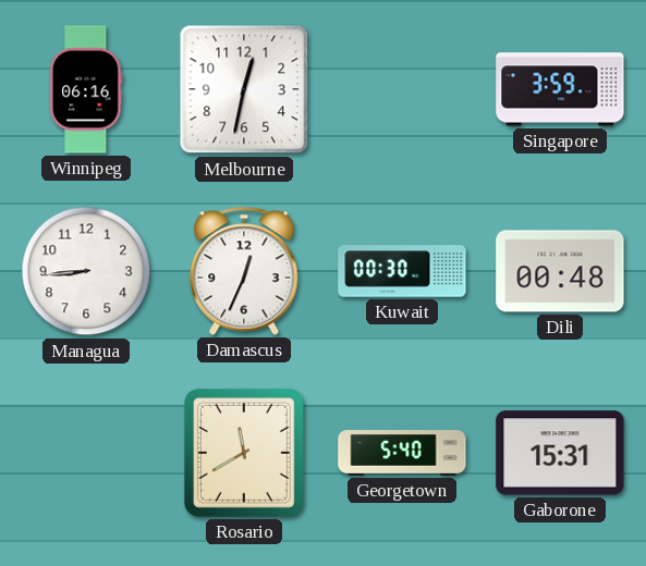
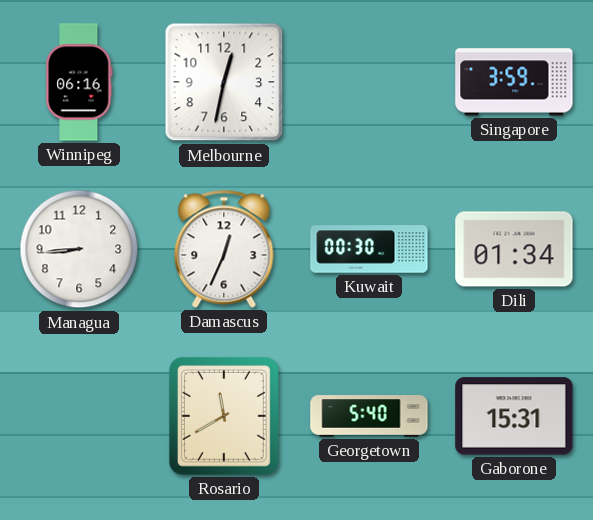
Dili: 00:48 -> 01:34 (514, 249)
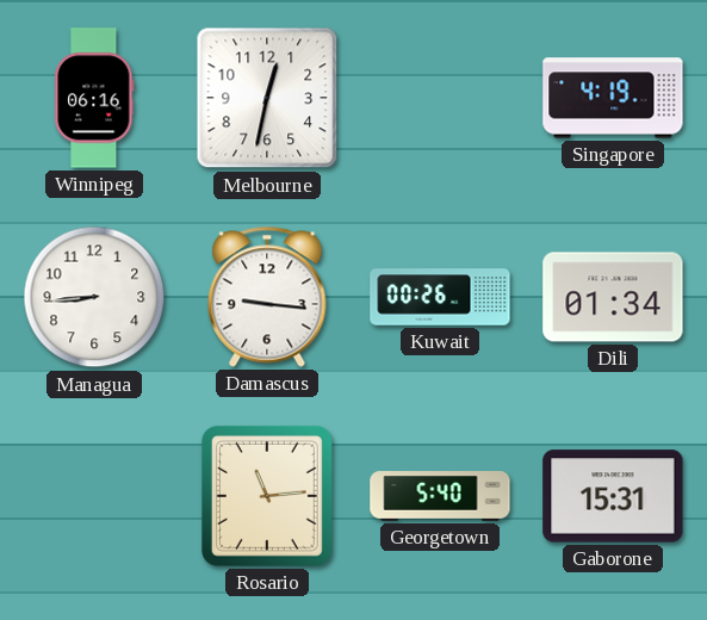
Singapore: 3:59 -> 4:19 (613, 98)
Damascus: 12:34 -> 9:16 (267, 297)
Kuwait: 00:30 -> 00:26 (440, 297)
Rosario: 11:40 -> 11:14 (267, 496)
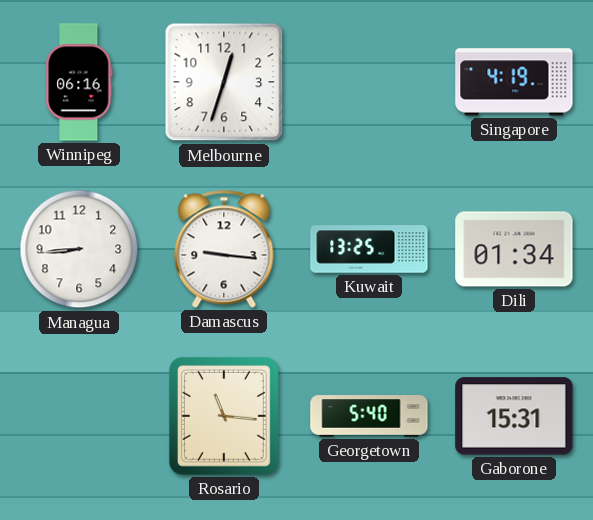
Melbourne: 12:32 -> 12:33 (224, 82)
Kuwait: 00:26 -> 13:25 (369, 249)
Rosario: 11:14 -> 11:16 (224, 416)
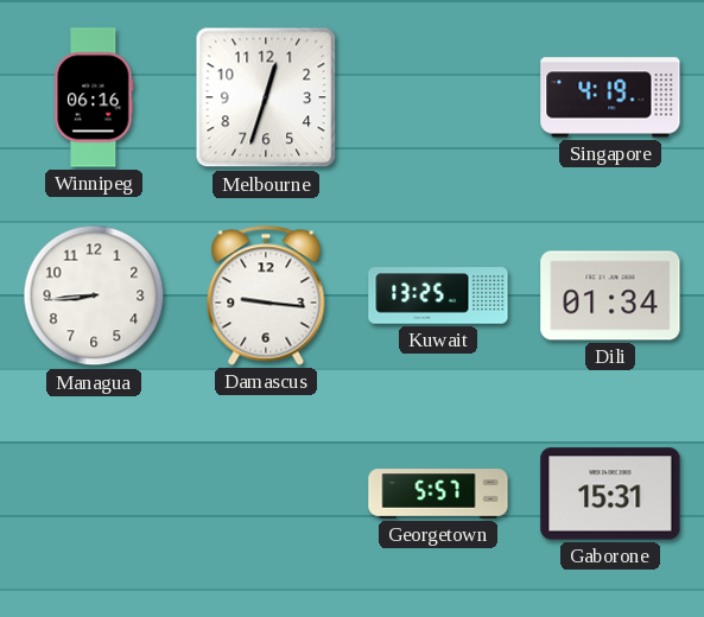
Rosario: 11:16 -> none (224, 416)
Georgetown: 5:40 -> 5:57 (438, 494)
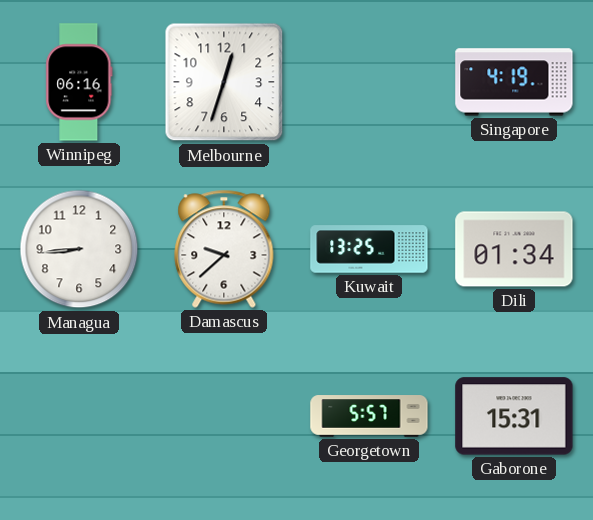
Damascus: 9:16 -> 9:38 (224, 249)
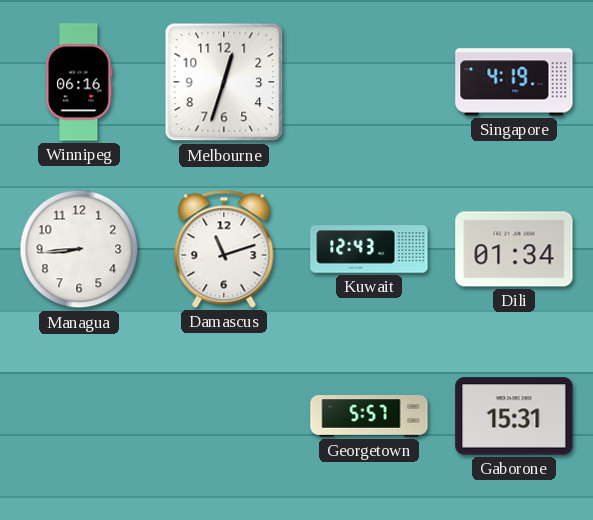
Damascus: 9:38 -> 11:12 (224, 249)
Kuwait: 13:25 -> 12:43 (369, 249)
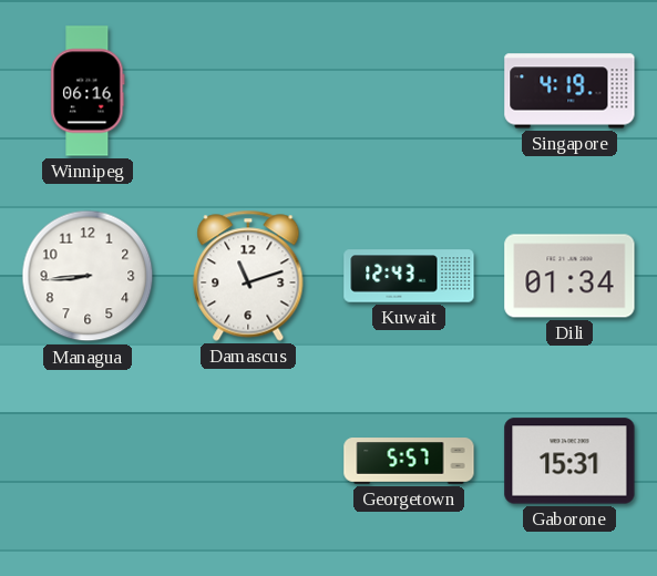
Melbourne: 12:33 -> none (224, 82)
